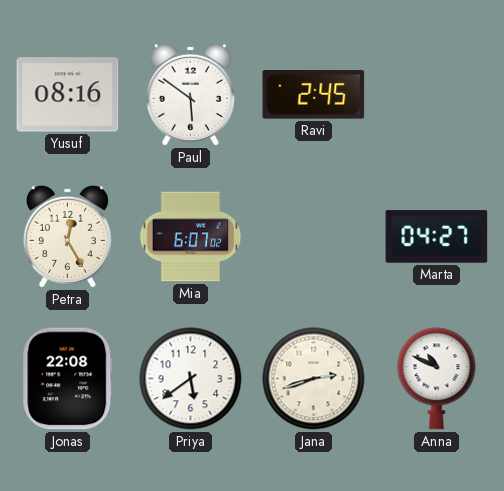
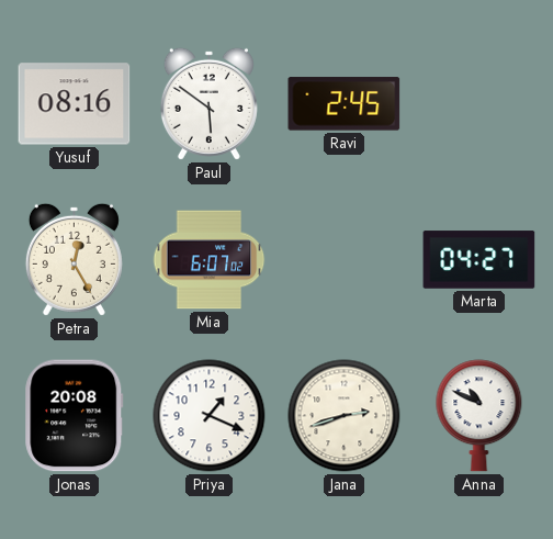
Jonas: 22:08 -> 20:08 (75, 416)
Priya: 5:39 -> 1:19 (210, 416)
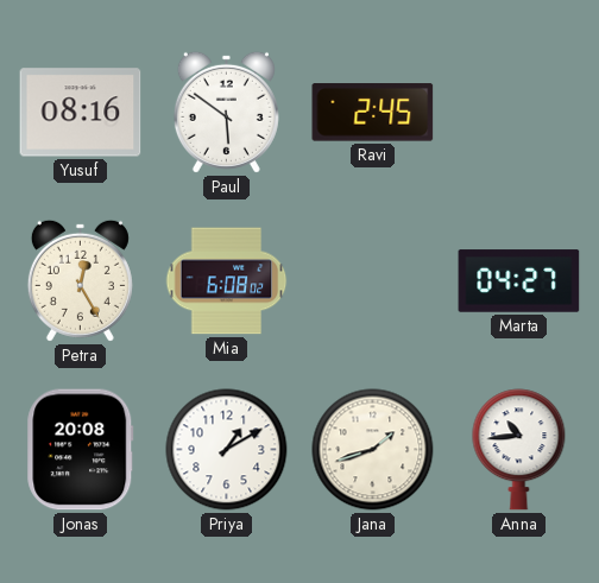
Mia: 6:07 -> 6:08 (227, 281)
Priya: 1:19 -> 1:10 (227, 450)
Jana: 2:42 -> 1:42 (373, 450)
Anna: 10:49 -> 10:44 (519, 450)
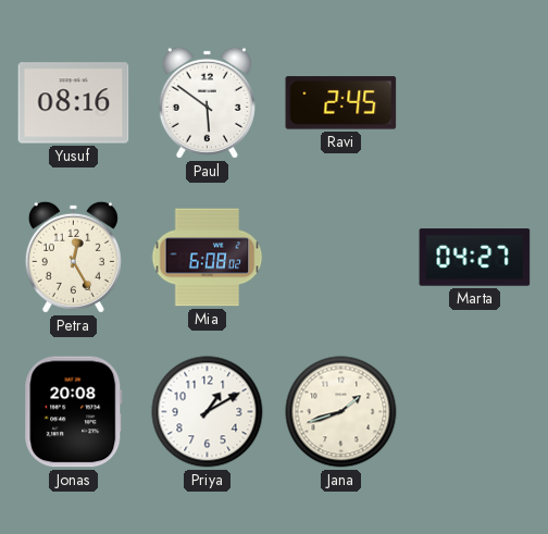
Anna: 10:44 -> none (519, 450)
